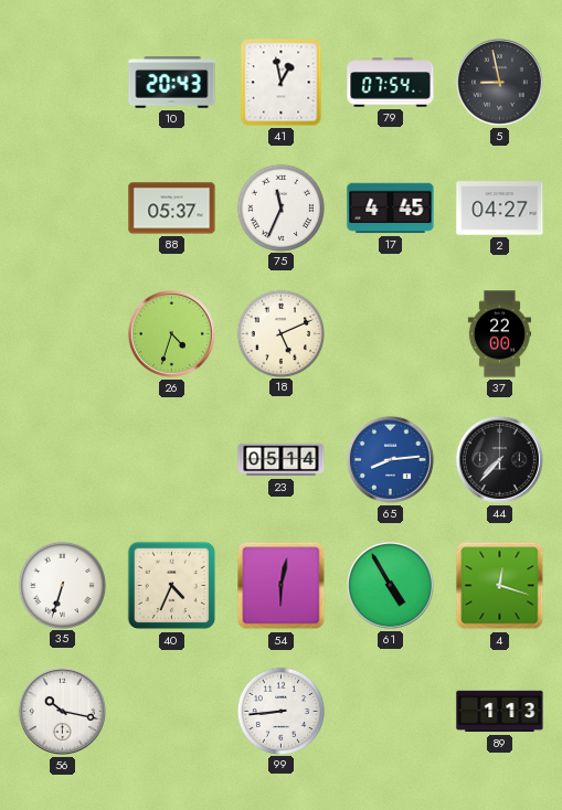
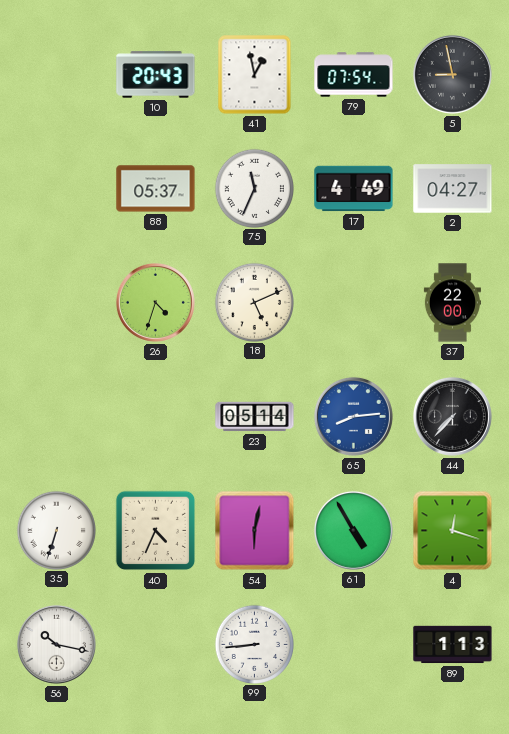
17: 4:45 -> 4:49 (354, 189)
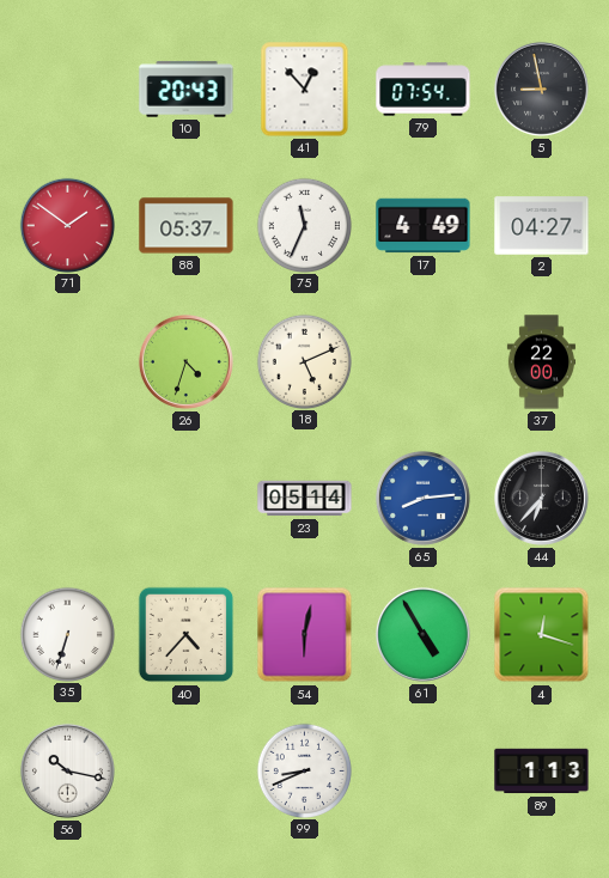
41: 12:58 -> 12:53 (305, 90)
71: none -> 1:51 (67, 225)
44: 7:37 -> 6:37 (541, 498)
40: 4:34 -> 4:37 (187, 635)
99: 8:44 -> 8:41 (304, 770)
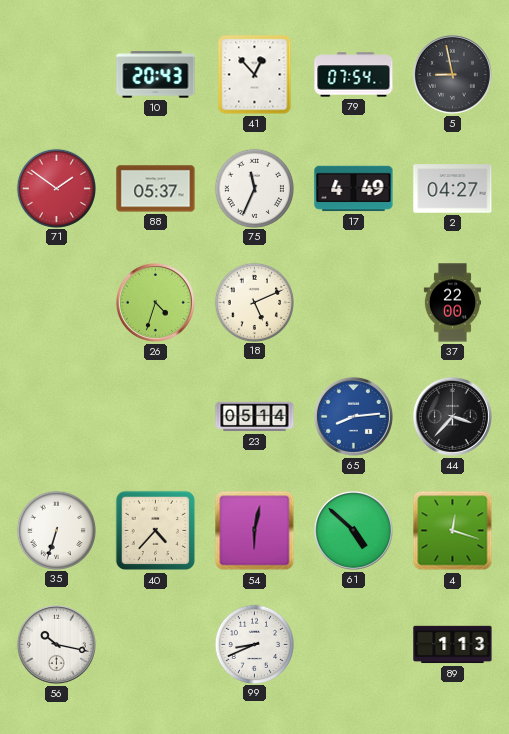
44: 6:37 -> 3:37 (452, 416)
61: 4:55 -> 4:52 (353, 530)
